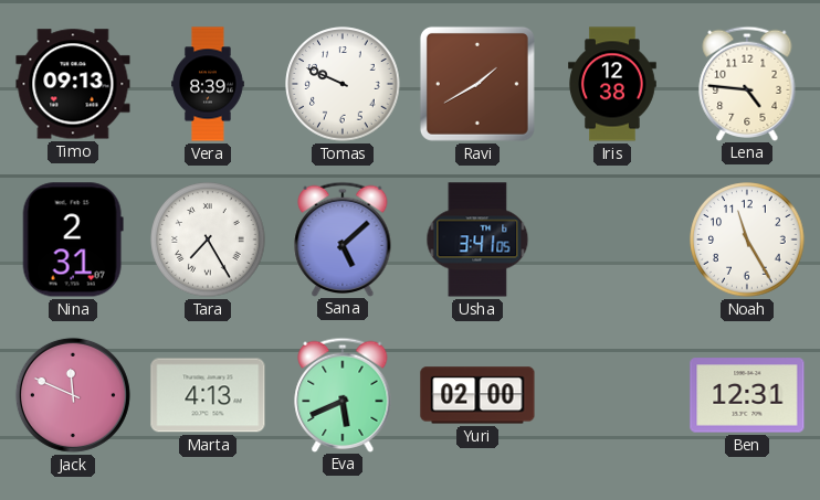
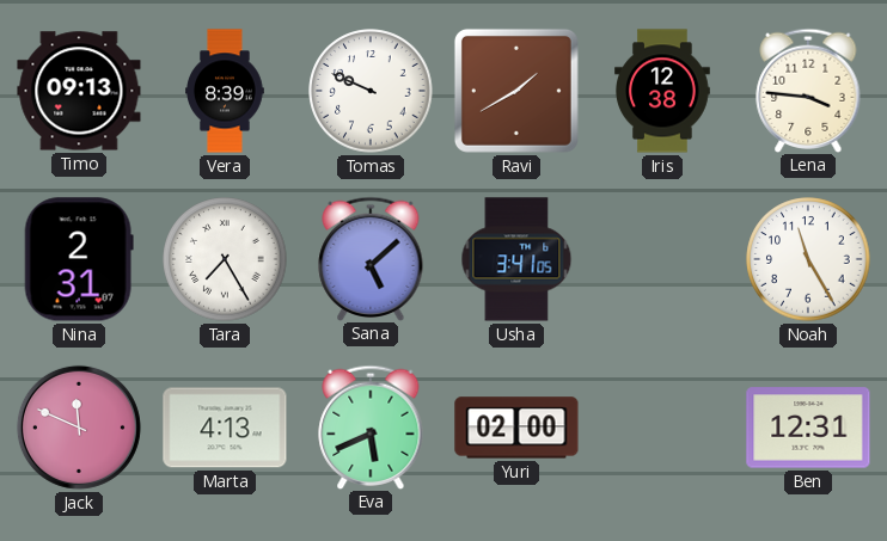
Lena: 4:46 -> 3:46 (808, 90)
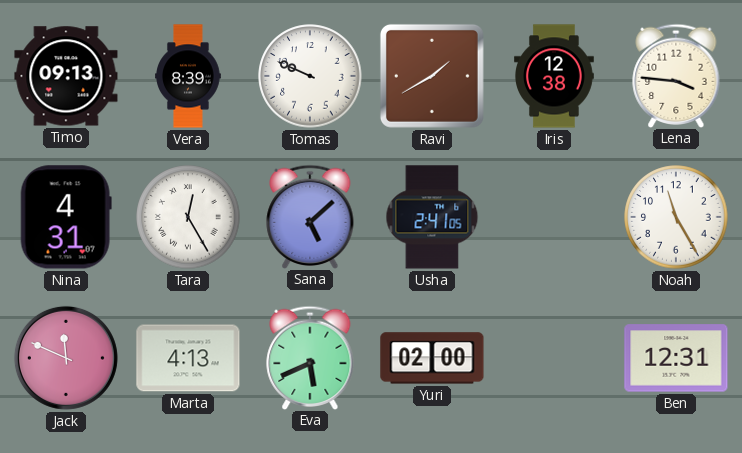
Nina: 2:31 -> 4:31 (66, 217)
Tara: 7:25 -> 12:25 (188, 217)
Usha: 3:41 -> 2:41 (432, 217)
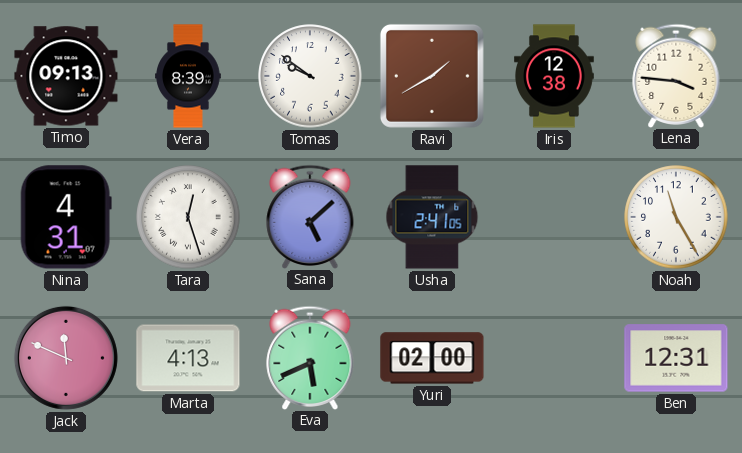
Tomas: 9:49 -> 9:51 (310, 76)
Tara: 12:25 -> 12:27 (188, 217)
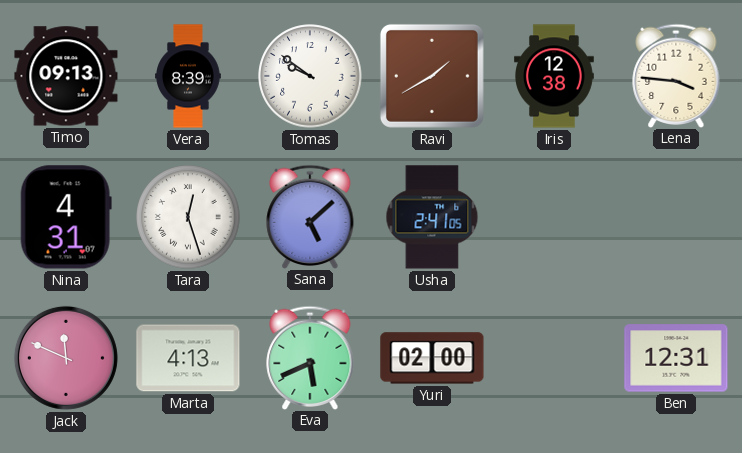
Noah: 11:25 -> none (676, 217)
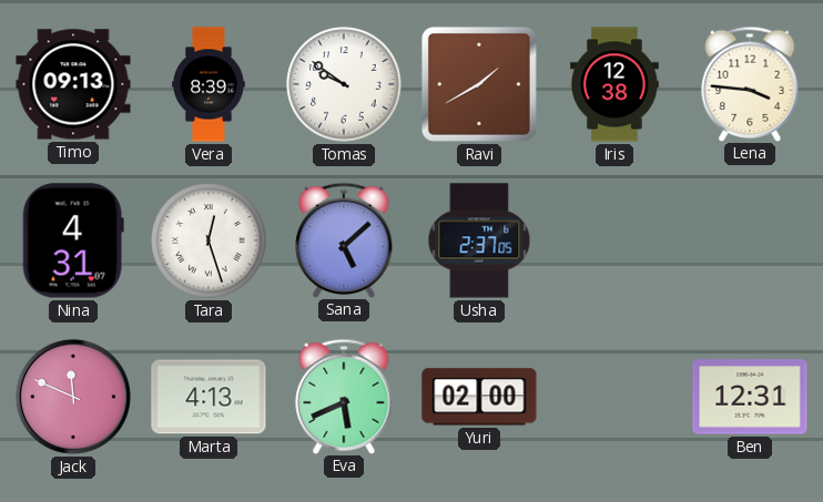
Usha: 2:41 -> 2:37 (479, 240)
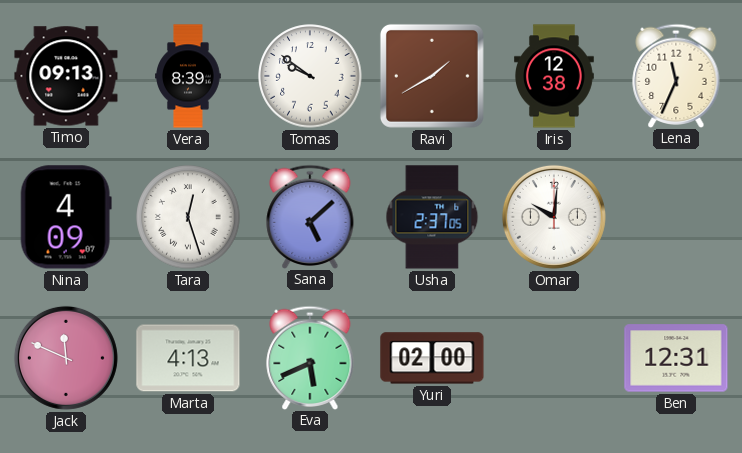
Lena: 3:46 -> 11:34 (676, 75)
Nina: 4:31 -> 4:09 (66, 217)
Omar: none -> 10:01 (554, 217)
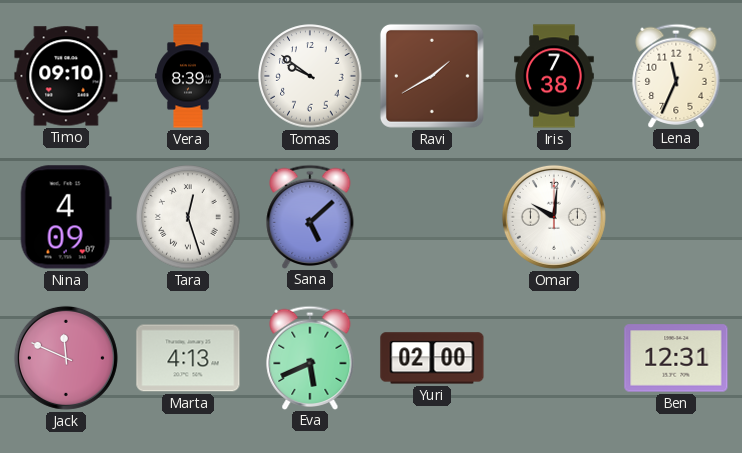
Timo: 09:13 -> 09:10 (66, 76)
Iris: 12:38 -> 7:38 (555, 76)
Usha: 2:37 -> none (432, 217)
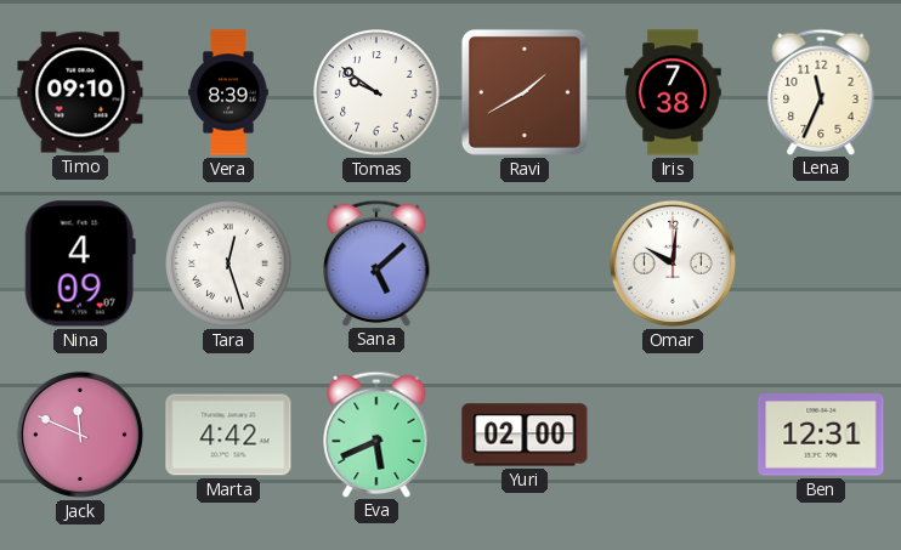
Marta: 4:13 -> 4:42 (228, 435)
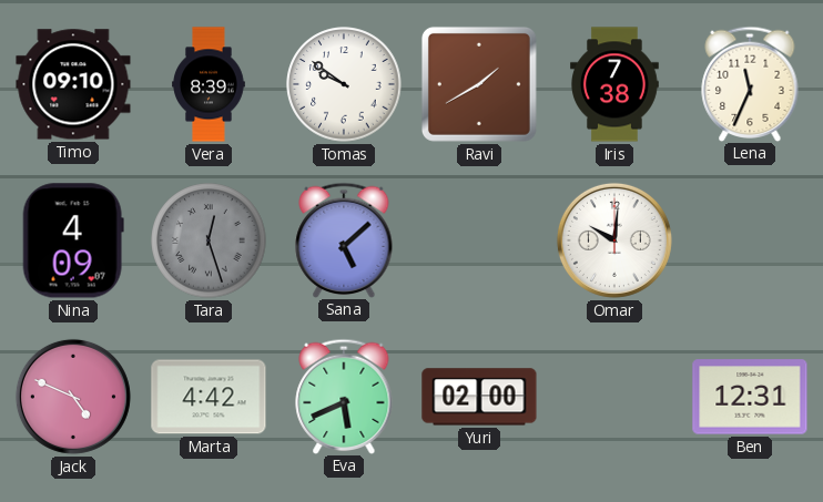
Tara dial: white -> grey (209, 240)
Jack: 11:49 -> 4:49 (73, 397)
